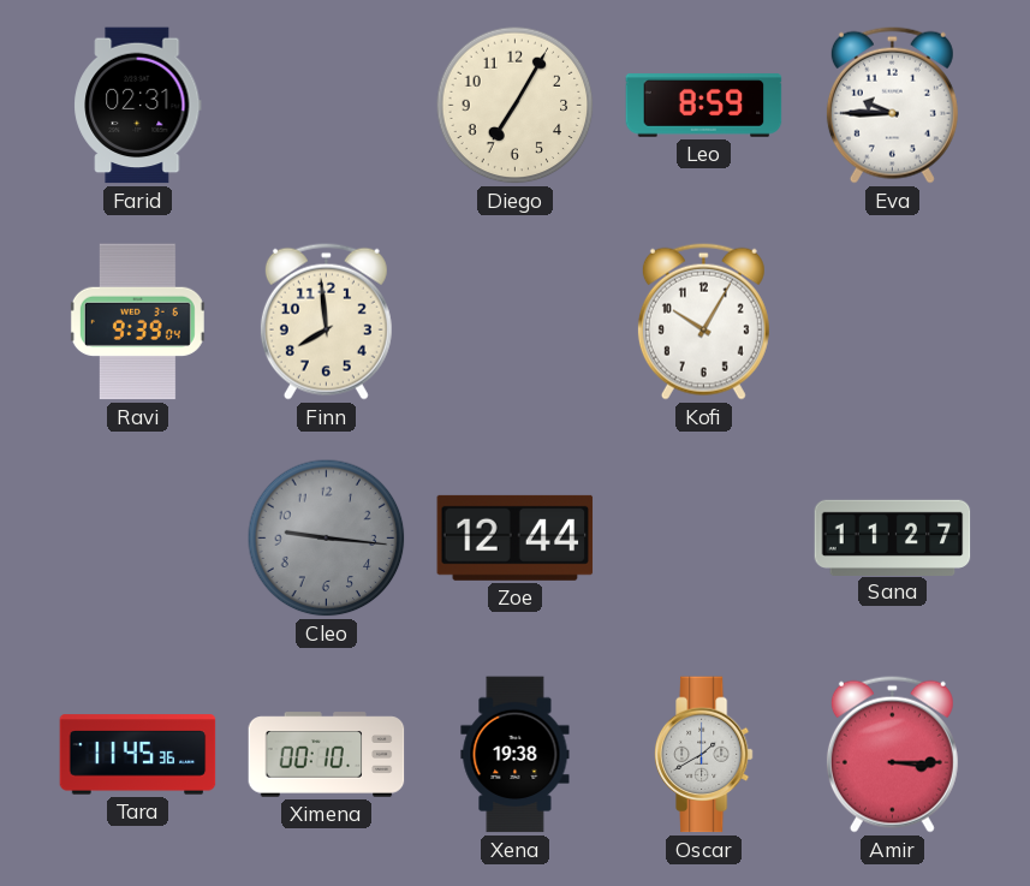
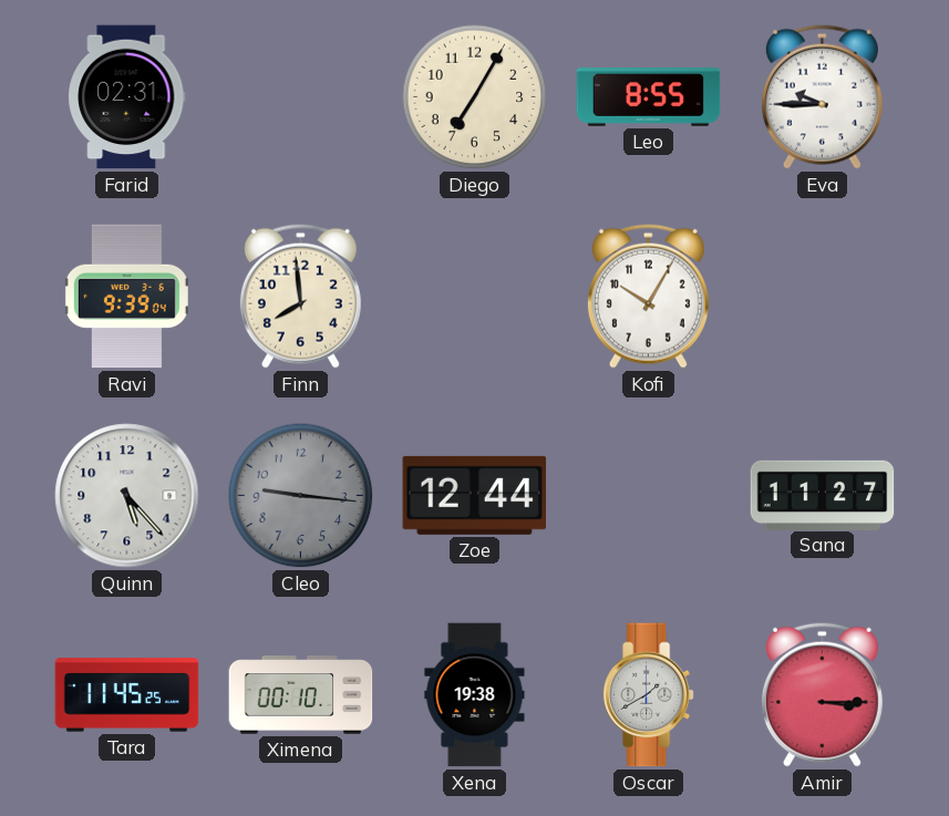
Leo: 8:59 -> 8:55 (649, 97)
Quinn: none -> 5:23 (127, 496)
Tara: 11:45:36 -> 11:45:25 (127, 695)
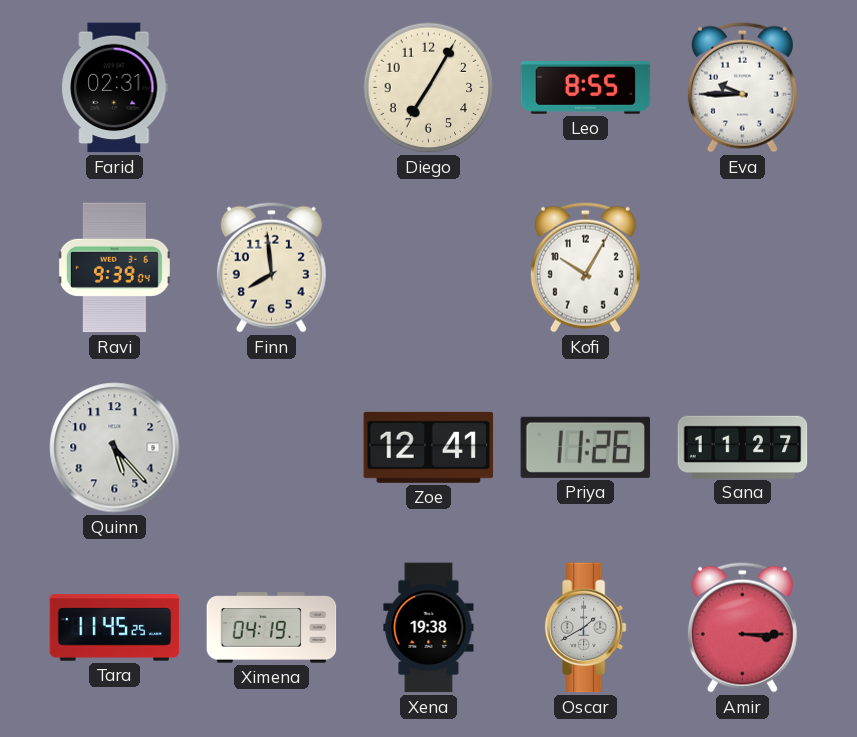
Cleo: 9:16 -> none (301, 496)
Zoe: 12:44 -> 12:41 (429, 447)
Priya: none -> 11:26 (586, 447)
Ximena: 00:10 -> 04:19 (272, 628)
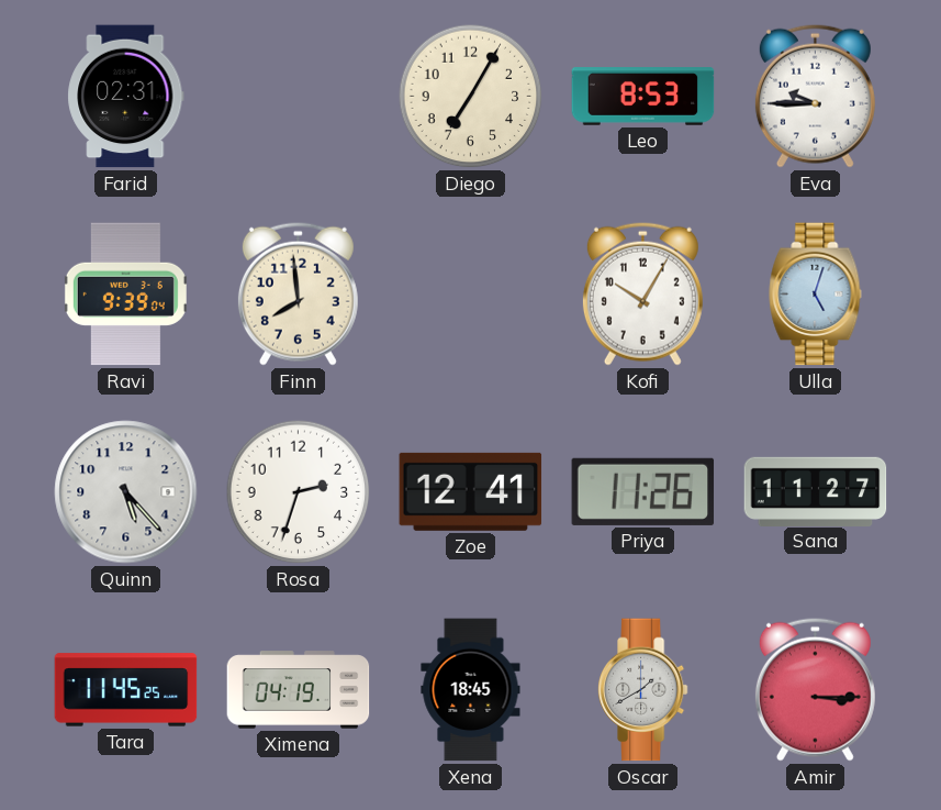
Leo: 8:55 -> 8:53 (643, 97)
Ulla: none -> 5:03 (816, 295)
Rosa: none -> 2:33 (299, 492)
Xena: 19:38 -> 18:45 (471, 690)
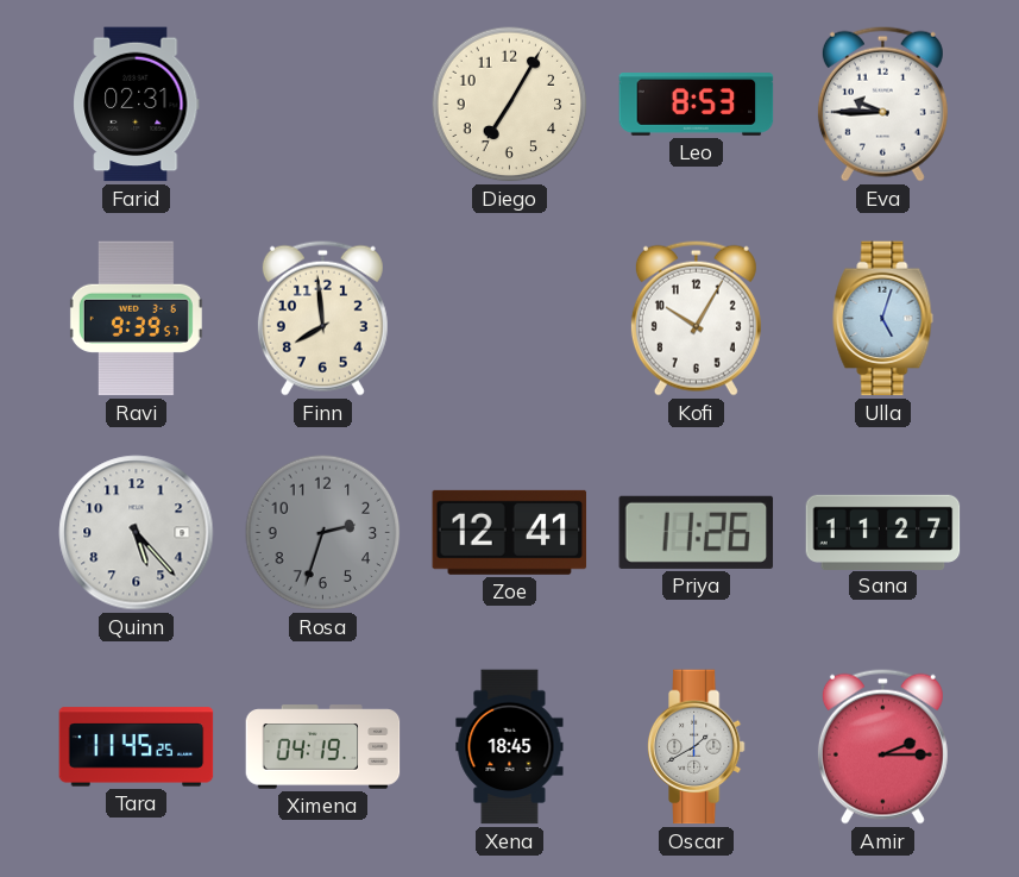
Ravi: 9:39:04 -> 9:39:57 (136, 319)
Rosa dial: white -> grey (323, 533)
Amir: 3:15 -> 2:15 (882, 746)
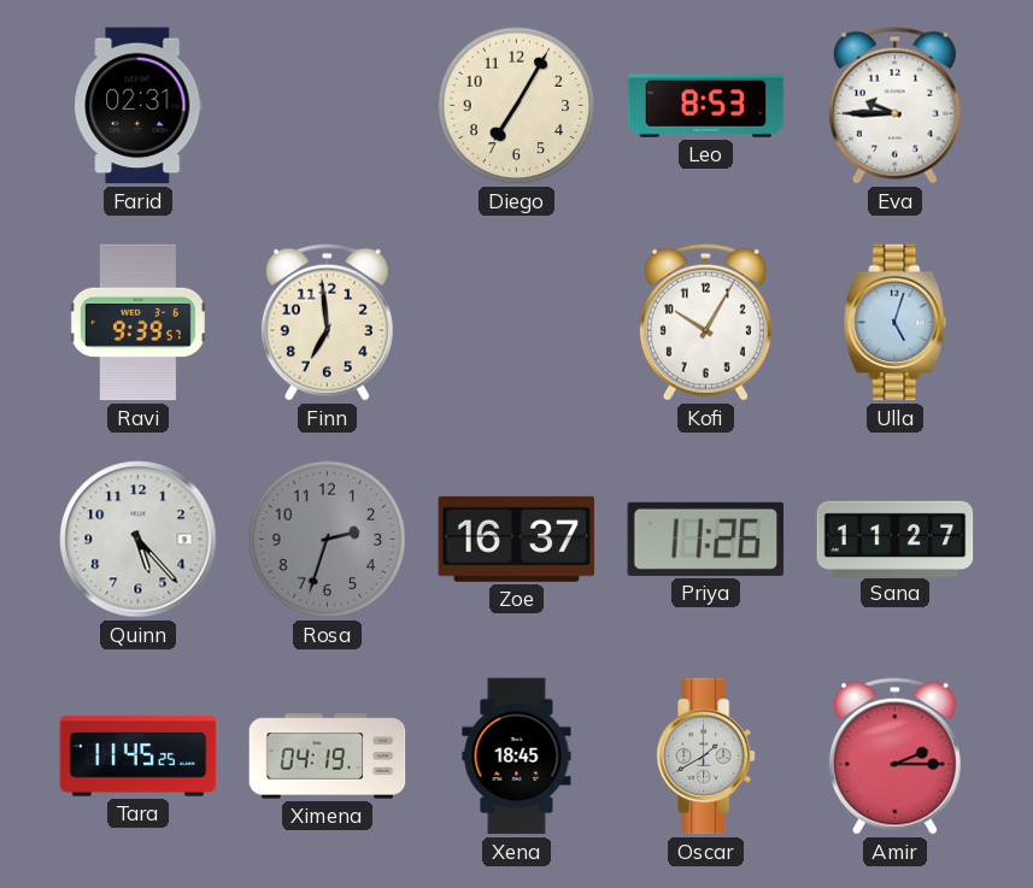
Finn: 7:59 -> 6:59 (327, 322)
Zoe: 12:41 -> 16:37 (517, 539)
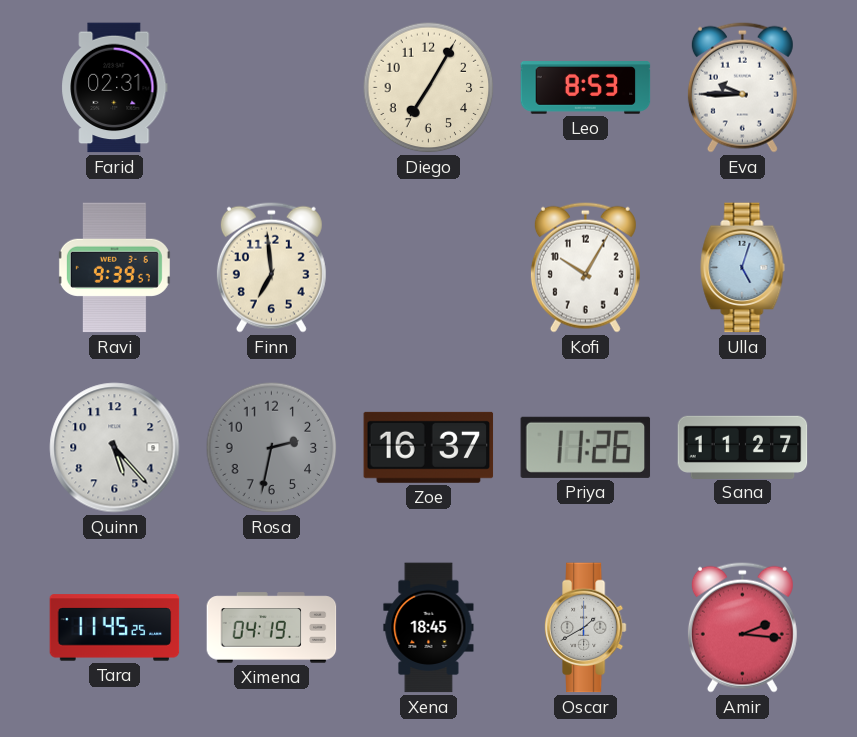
Rosa: 2:33 -> 2:32 (272, 448)
Amir: 2:15 -> 2:16 (742, 627)
